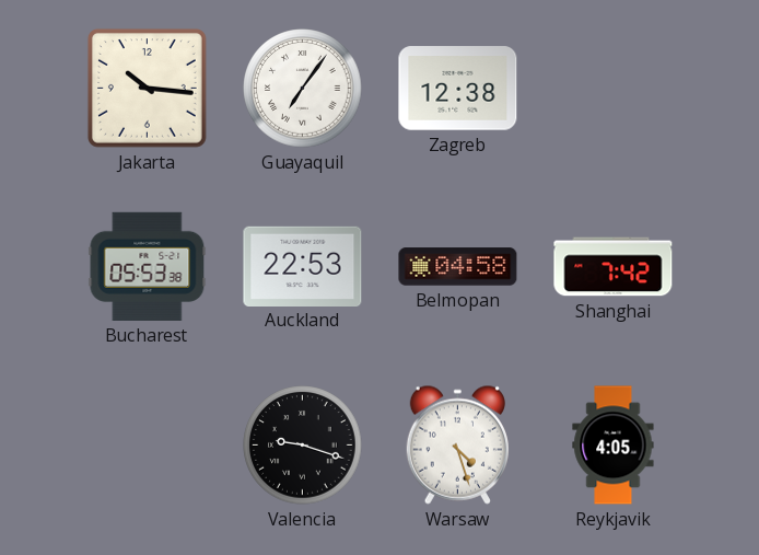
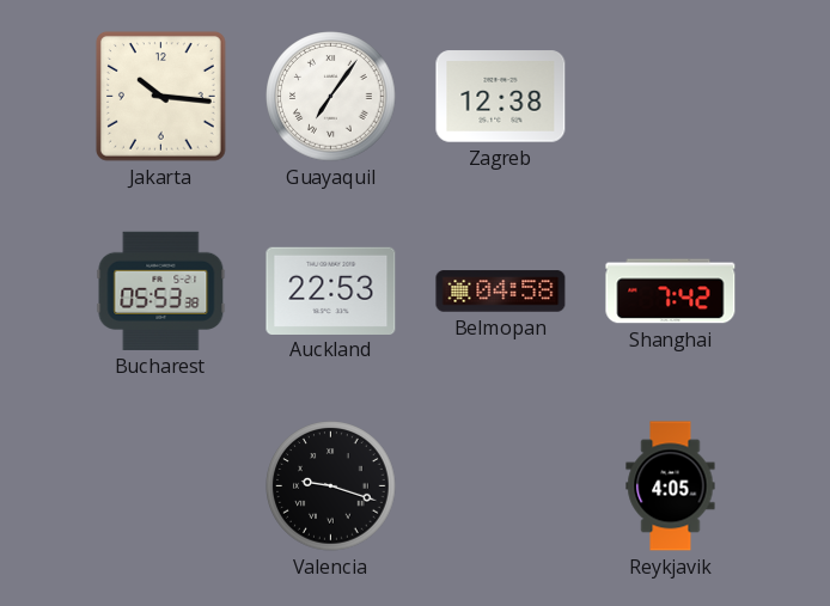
Warsaw: 4:27 -> none (457, 444)
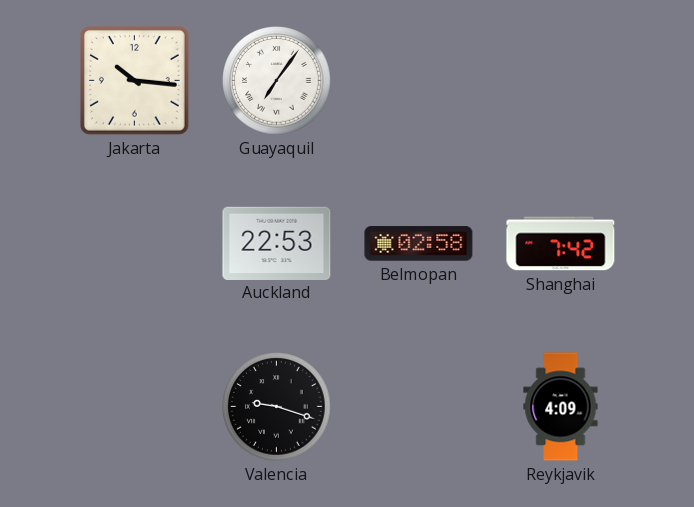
Zagreb: 12:38 -> none (501, 97)
Bucharest: 05:53 -> none (161, 290)
Belmopan: 04:58 -> 02:58 (419, 244)
Reykjavik: 4:05 -> 4:09 (561, 407)
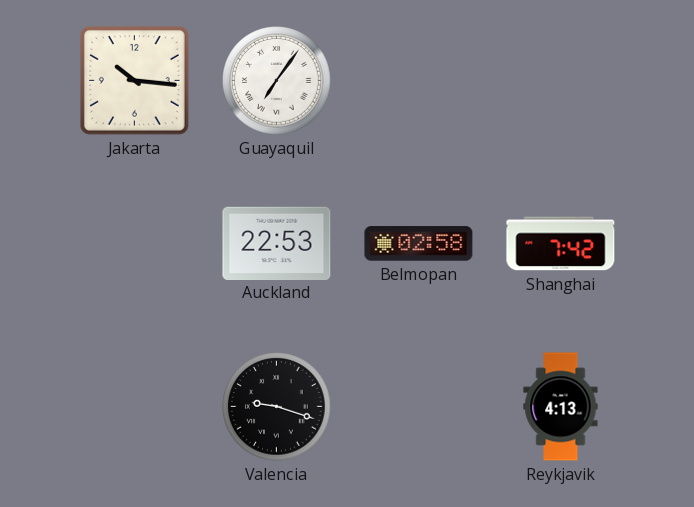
Reykjavik: 4:09 -> 4:13 (561, 407)
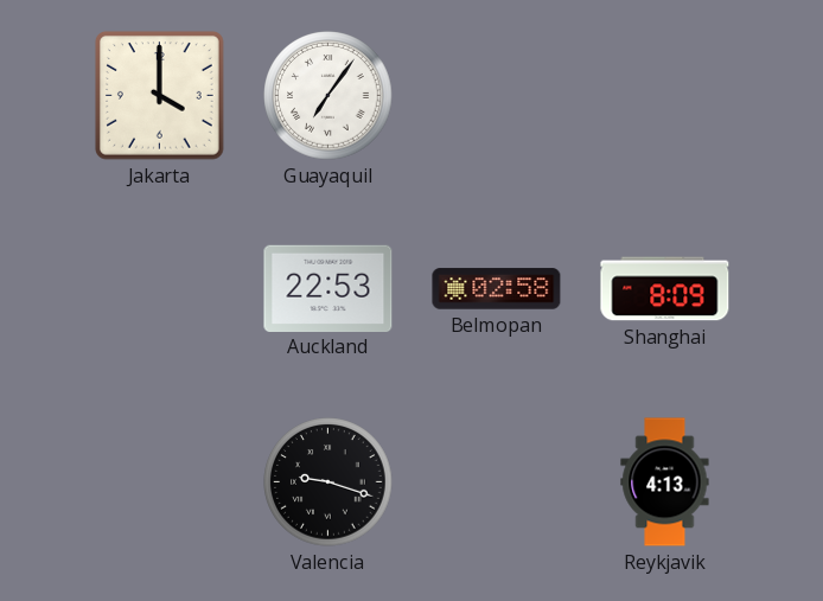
Jakarta: 10:16 -> 4:00 (159, 95)
Shanghai: 7:42 -> 8:09 (665, 289)
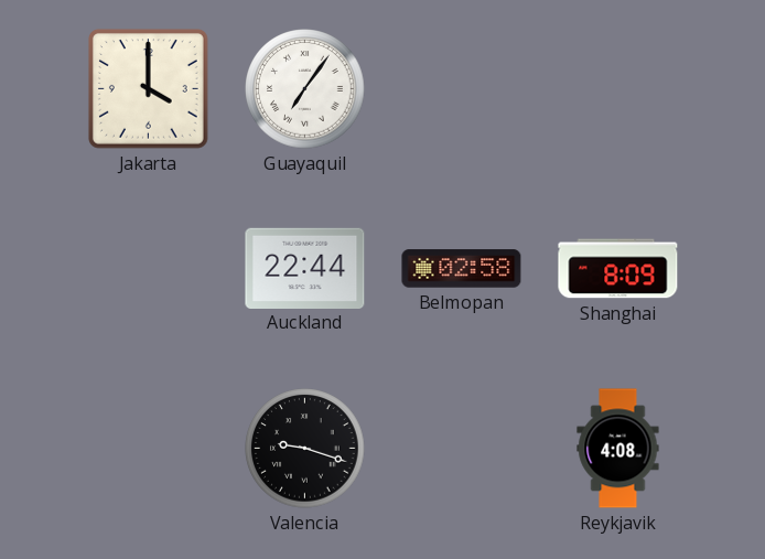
Auckland: 22:53 -> 22:44 (305, 268)
Reykjavik: 4:13 -> 4:08 (618, 449)
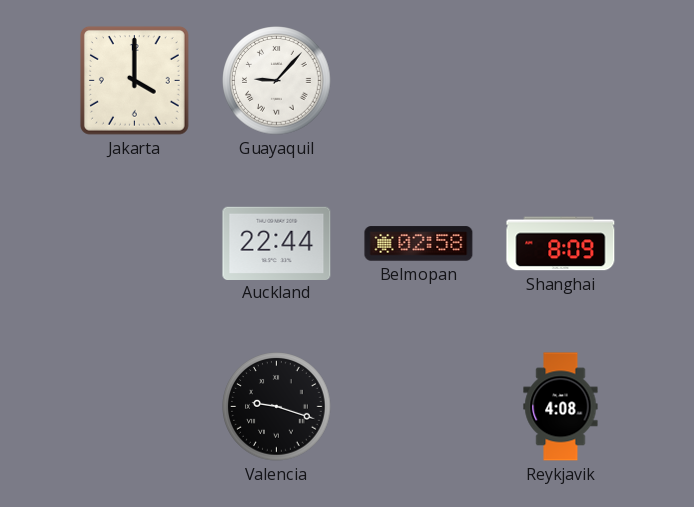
Guayaquil: 7:06 -> 9:07 (277, 81)
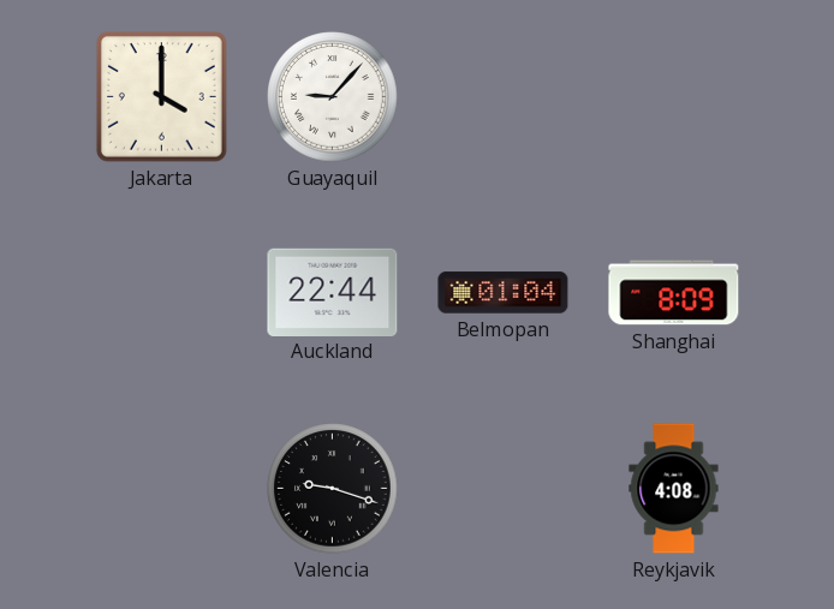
Belmopan: 02:58 -> 01:04 (504, 293)
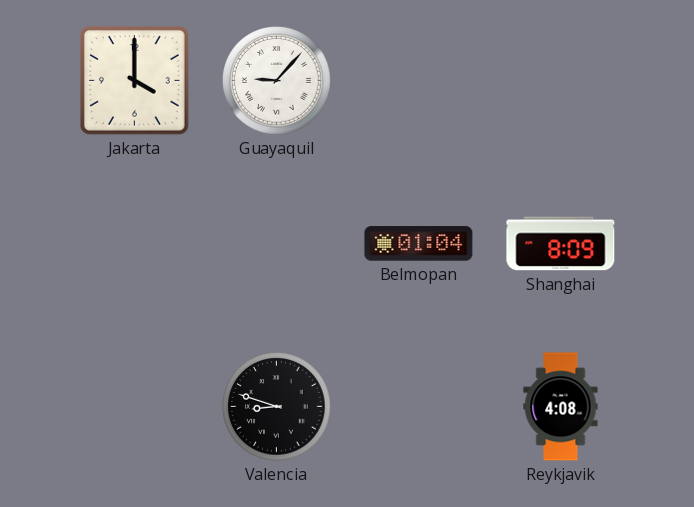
Auckland: 22:44 -> none (333, 292)
Valencia: 9:18 -> 8:48 (277, 407)
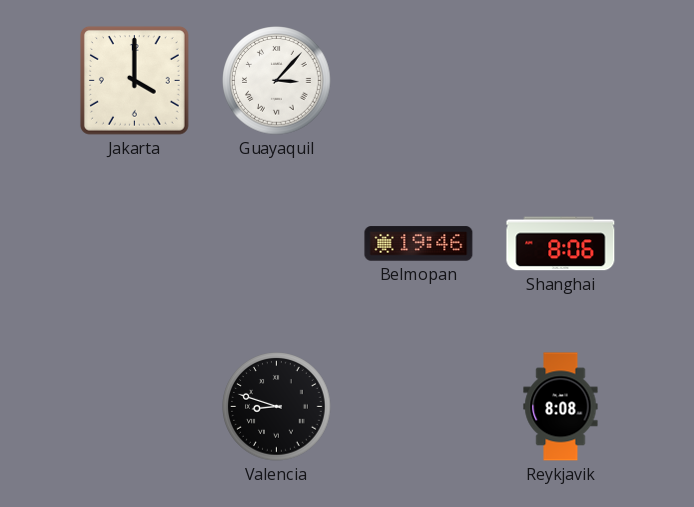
Guayaquil: 9:07 -> 3:07 (277, 81)
Belmopan: 01:04 -> 19:46 (419, 244)
Shanghai: 8:09 -> 8:06 (561, 244)
Reykjavik: 4:08 -> 8:08 (561, 407)
